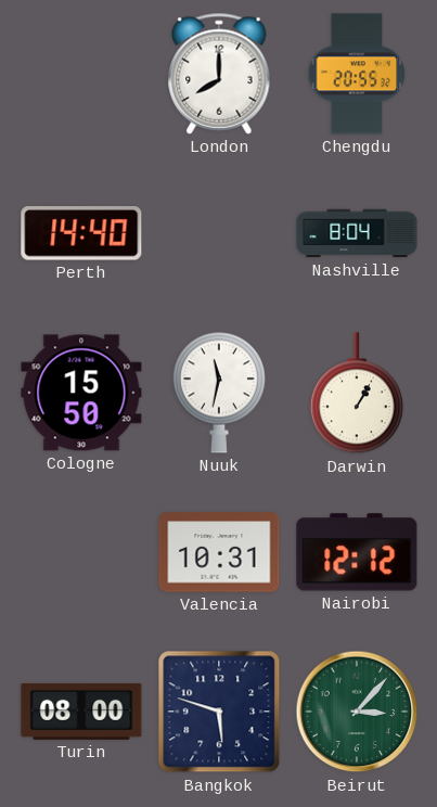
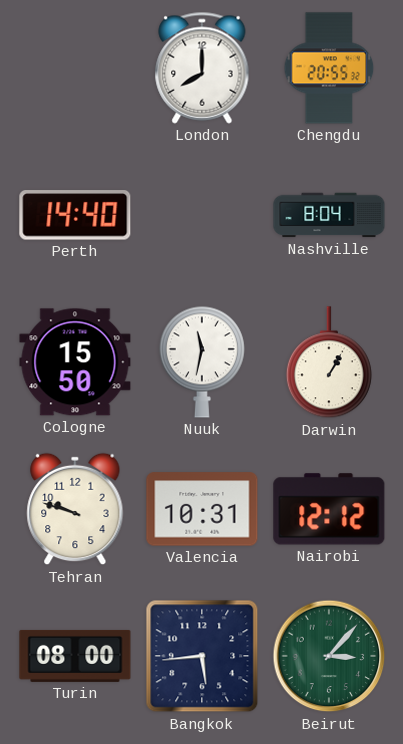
Tehran: none -> 9:48 (75, 509)
Bangkok: 5:48 -> 5:44 (202, 656)
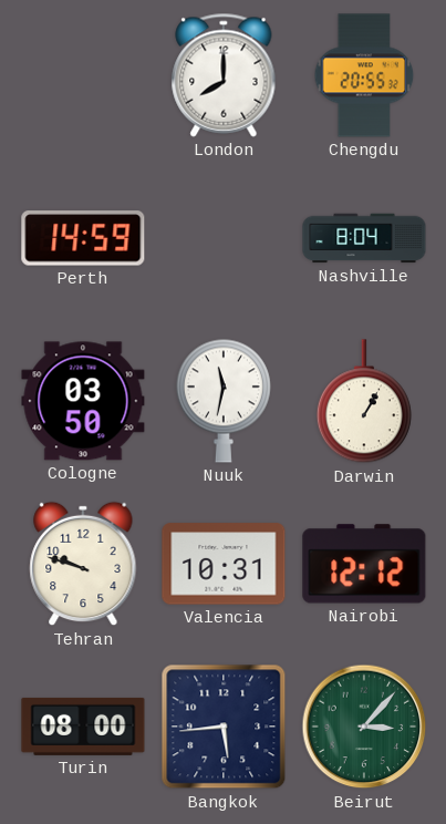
Perth: 14:40 -> 14:59 (83, 238)
Cologne: 15:50 -> 03:50 (83, 401)
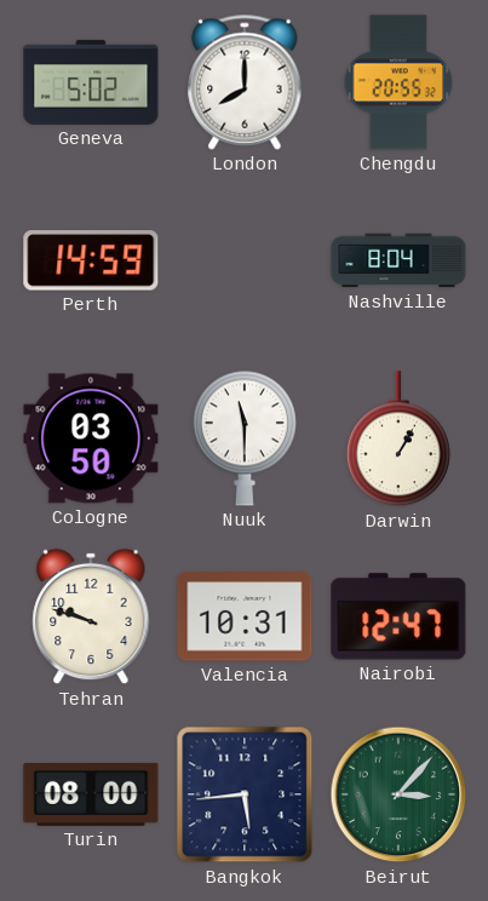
Geneva: none -> 5:02 (91, 82)
Nuuk: 11:32 -> 11:30 (245, 438)
Nairobi: 12:12 -> 12:47 (398, 616)
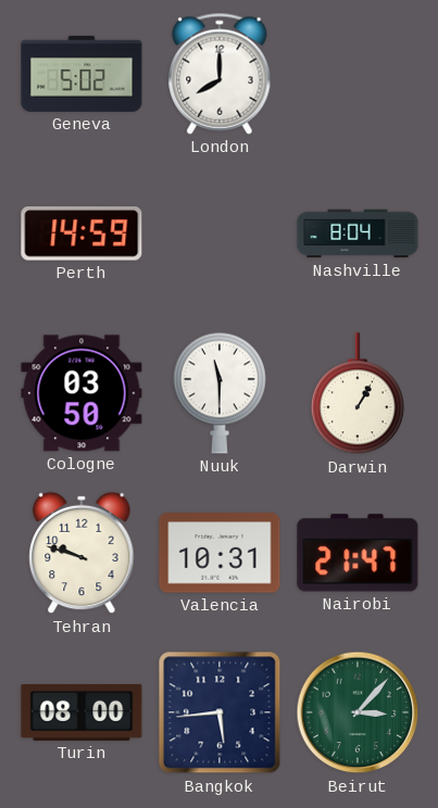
Chengdu: 20:55 -> none (398, 82)
Nairobi: 12:47 -> 21:47 (358, 553)
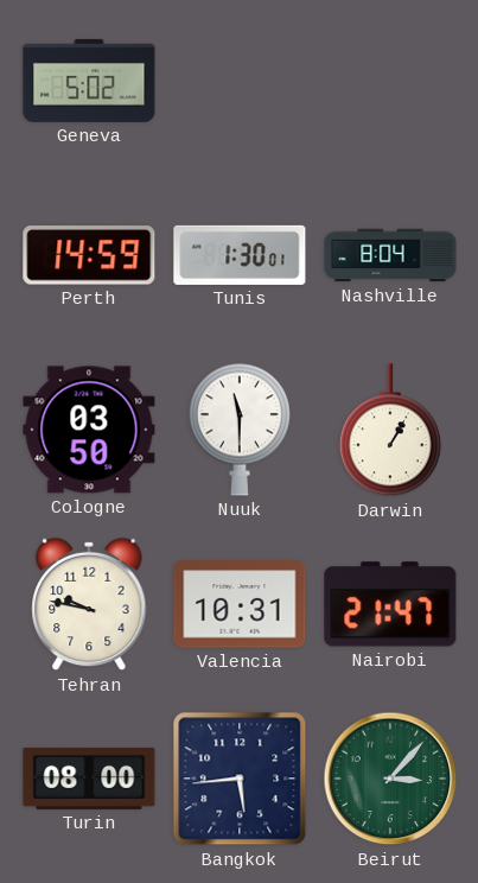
London: 8:00 -> none (220, 74)
Tunis: none -> 1:30 (240, 255)
Tehran: 9:48 -> 9:47 (89, 604)
